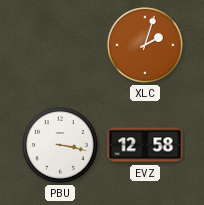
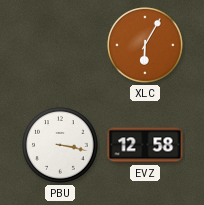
XLC: 2:03 -> 6:05 (145, 45)
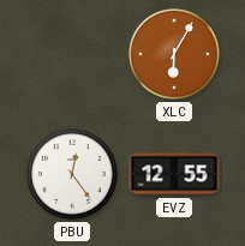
PBU: 3:17 -> 12:24 (72, 174)
EVZ: 12:58 -> 12:55 (174, 174)
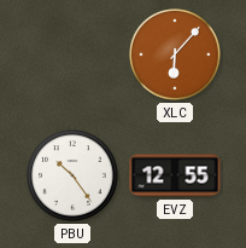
XLC: 6:05 -> 6:07 (175, 54)
PBU: 12:24 -> 10:24 (72, 175)
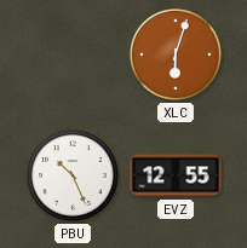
XLC: 6:07 -> 6:03 (176, 54)
PBU: 10:24 -> 10:26 (73, 175)
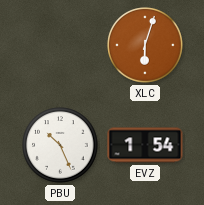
EVZ: 12:55 -> 1:54 (145, 145)
